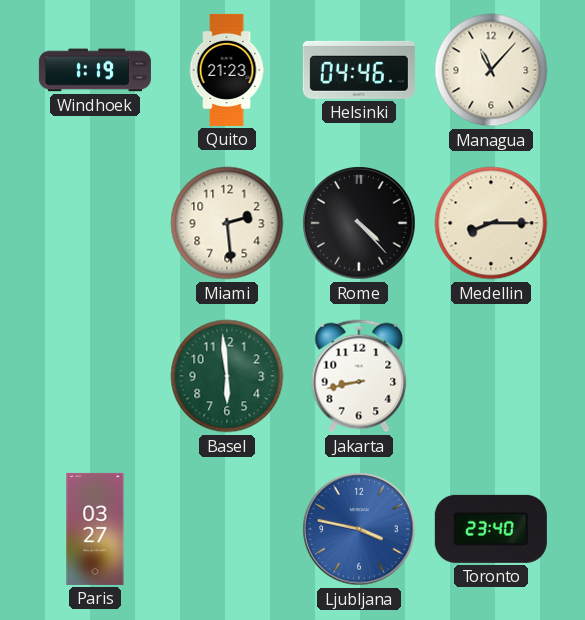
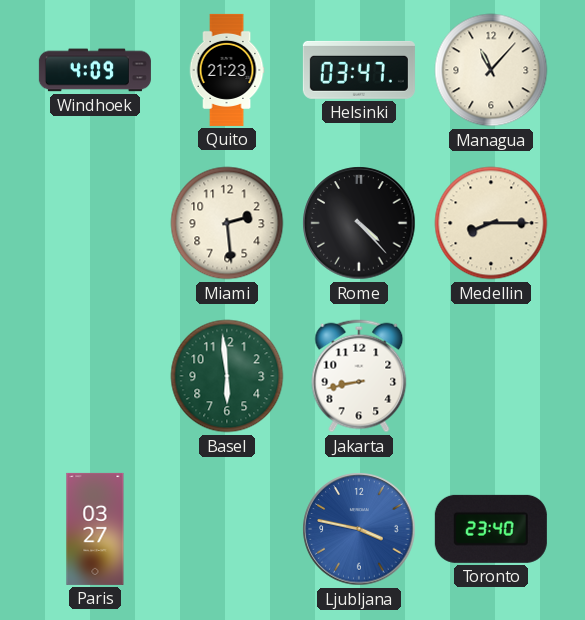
Windhoek: 1:19 -> 4:09 (95, 70)
Helsinki: 04:46 -> 03:47 (359, 70)
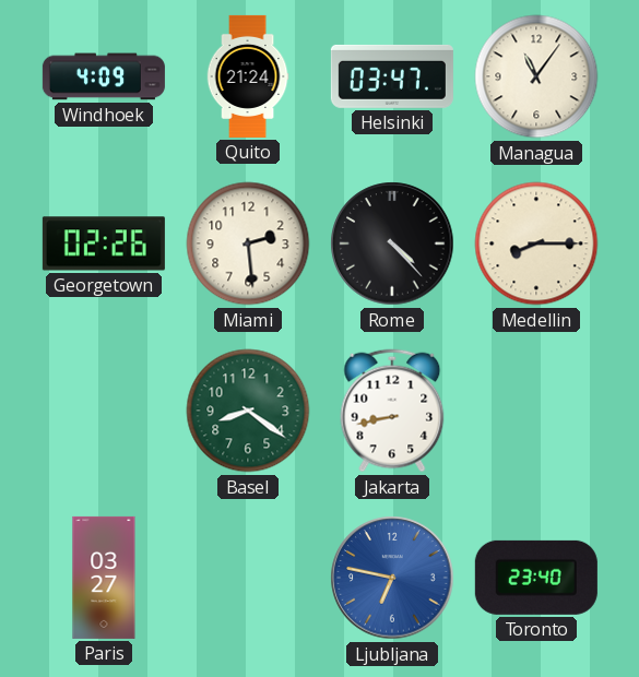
Quito: 21:23 -> 21:24 (248, 76)
Managua: 11:07 -> 11:06 (536, 76)
Georgetown: none -> 02:26 (104, 244)
Basel: 5:59 -> 8:21 (248, 411)
Ljubljana: 3:47 -> 6:47 (392, 578)
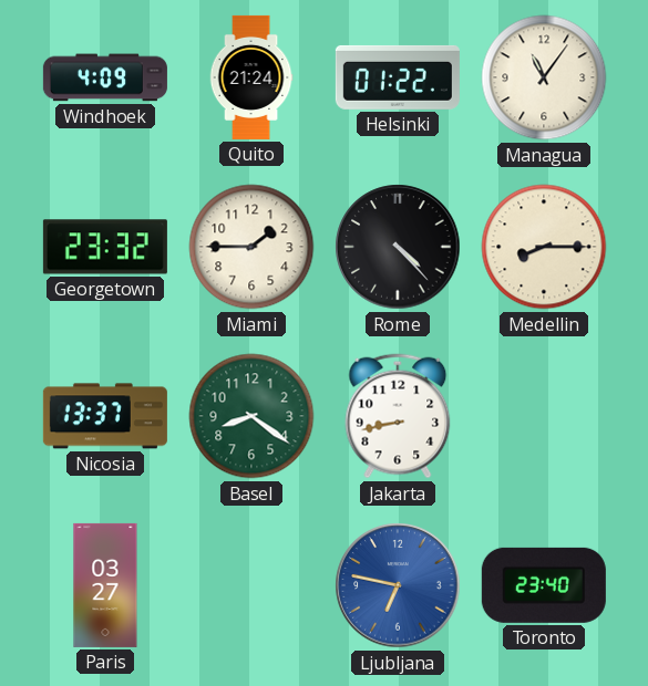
Helsinki: 03:47 -> 01:22 (398, 77)
Georgetown: 02:26 -> 23:32 (105, 247)
Miami: 2:29 -> 1:45 (251, 247)
Nicosia: none -> 13:37 (105, 416)
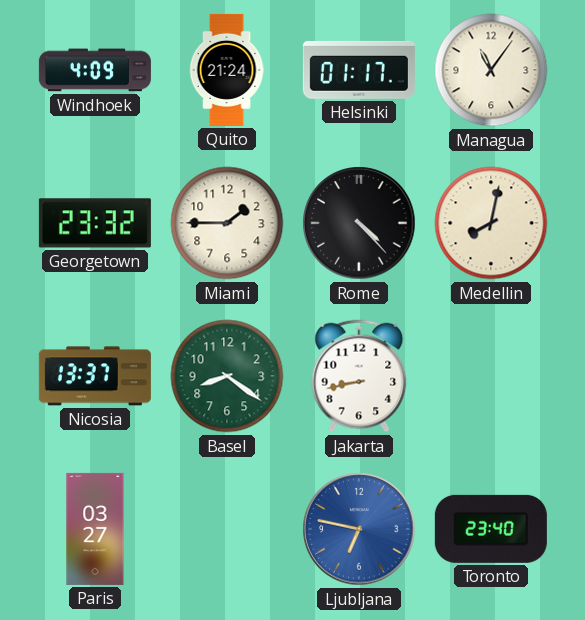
Helsinki: 01:22 -> 01:17 (359, 70)
Medellin: 8:15 -> 8:02 (491, 223)
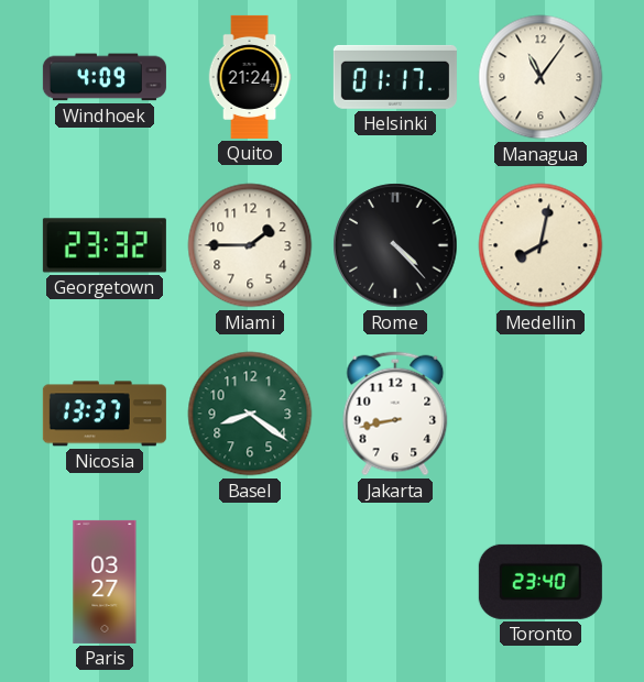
Ljubljana: 6:47 -> none (359, 529)
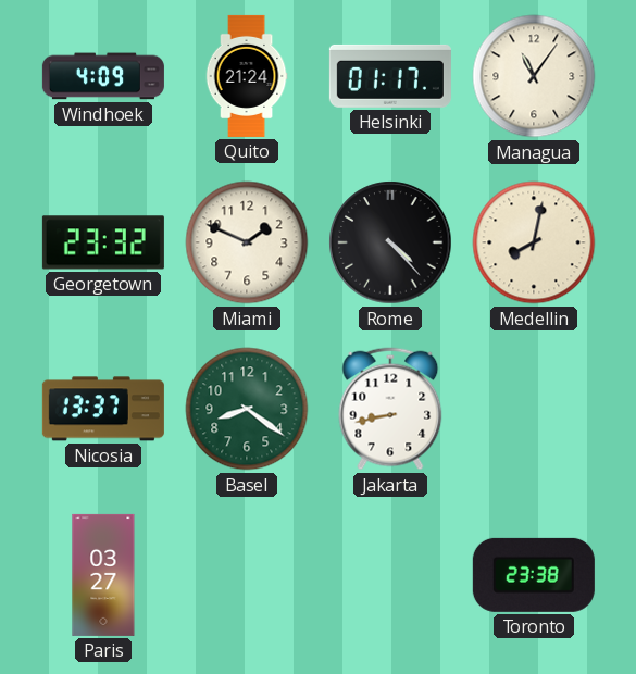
Miami: 1:45 -> 1:49 (247, 242)
Toronto: 23:40 -> 23:38 (534, 575)
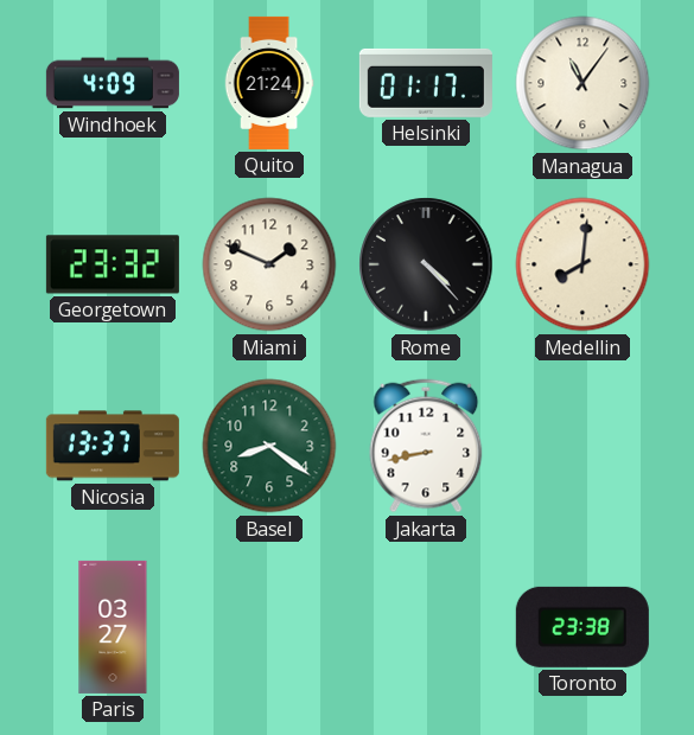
Medellin: 8:02 -> 8:01 (582, 264)
